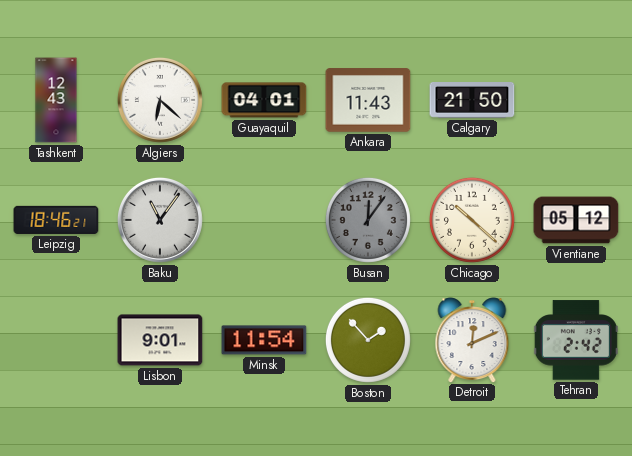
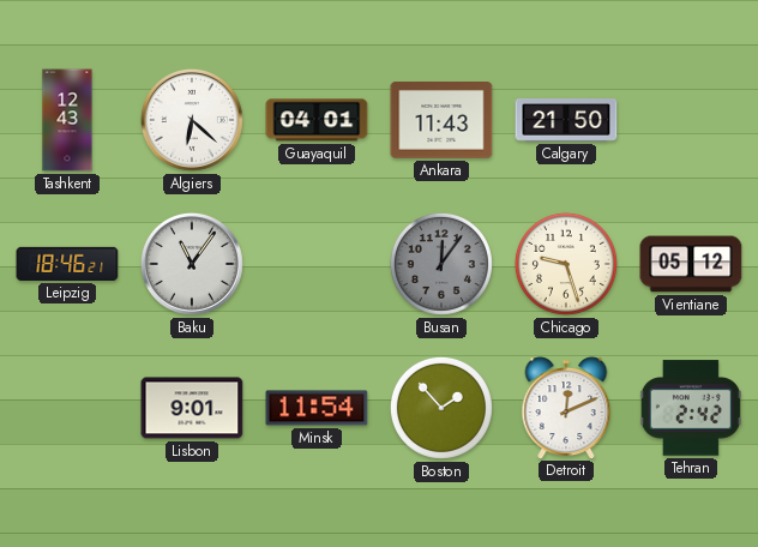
Chicago: 10:22 -> 9:27 (566, 264)
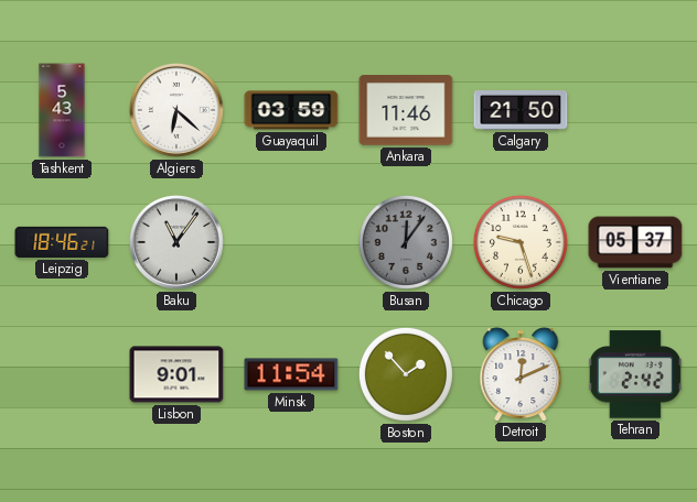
Tashkent: 12:43 -> 5:43 (62, 110)
Guayaquil: 04:01 -> 03:59 (291, 110)
Ankara: 11:43 -> 11:46 (406, 110)
Vientiane: 05:12 -> 05:37 (635, 242)
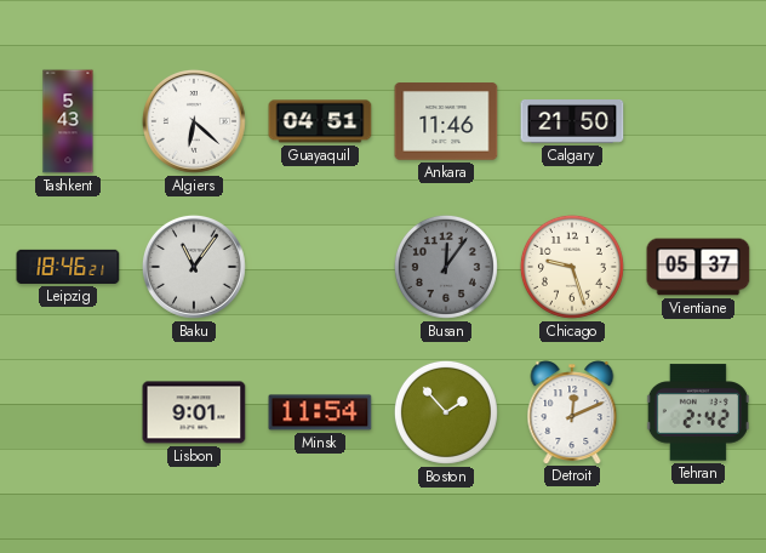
Guayaquil: 03:59 -> 04:51 (320, 121)
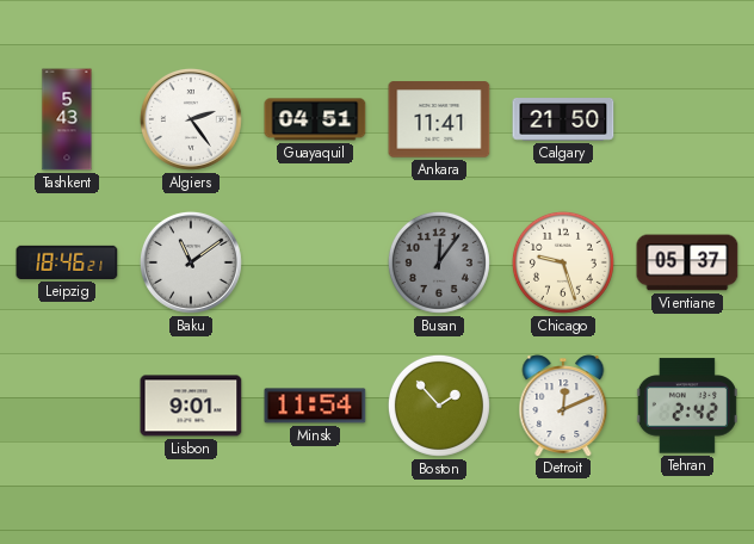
Algiers: 6:22 -> 2:24 (191, 119)
Ankara: 11:46 -> 11:41 (439, 119)
Baku: 11:06 -> 11:09 (191, 262)
